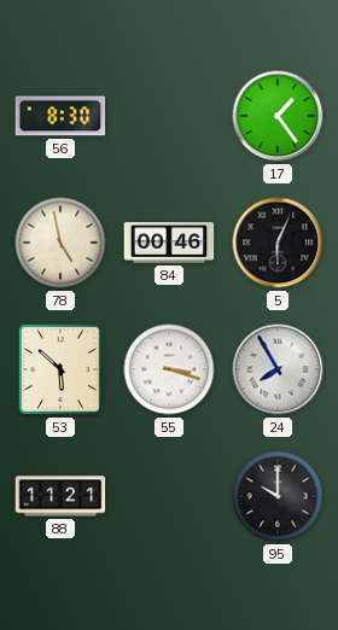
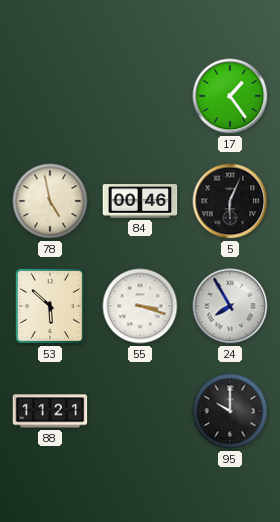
56: 8:30 -> none (60, 116)
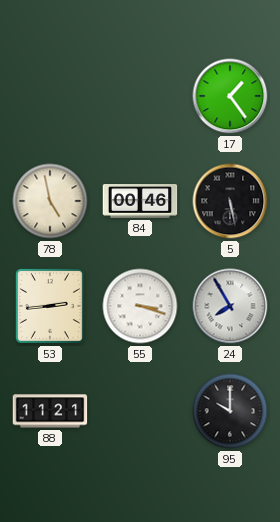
5: 6:04 -> 5:28 (230, 201)
53: 5:52 -> 2:44 (50, 306)
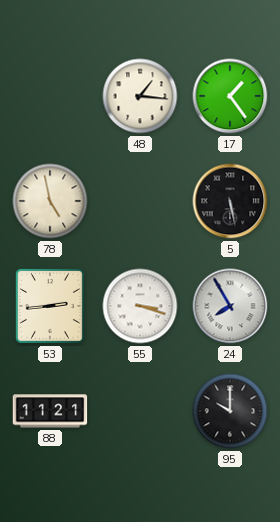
48: none -> 1:16 (140, 96)
84: 00:46 -> none (140, 201)
